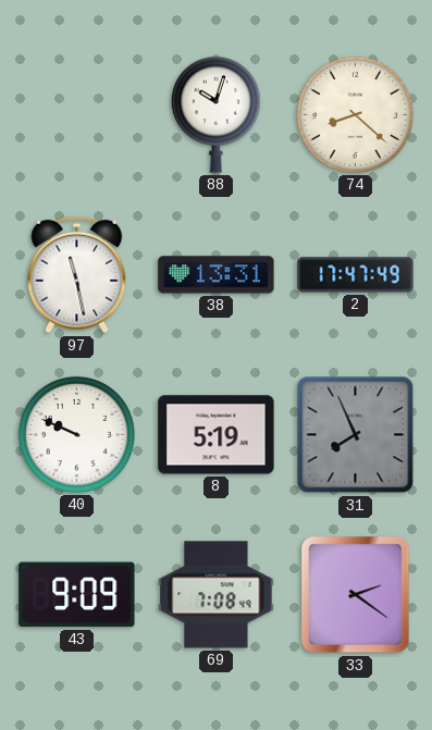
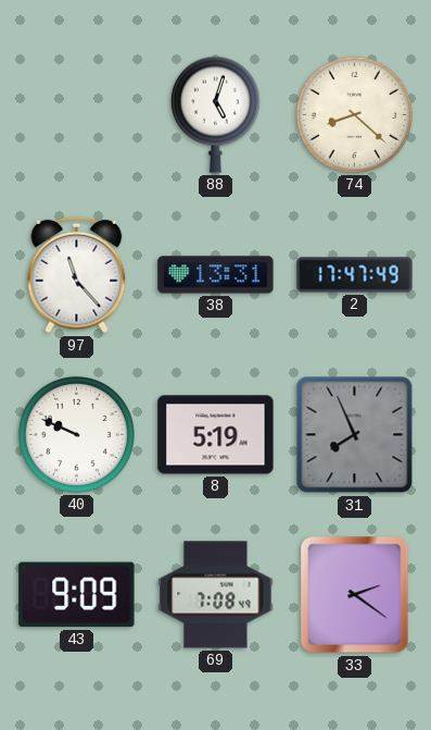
88: 10:03 -> 5:03 (215, 114)
97: 11:28 -> 11:23 (77, 275)
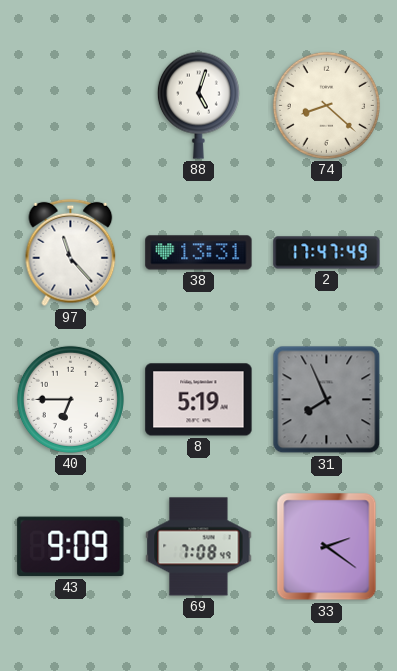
40: 9:49 -> 6:45 (70, 399)
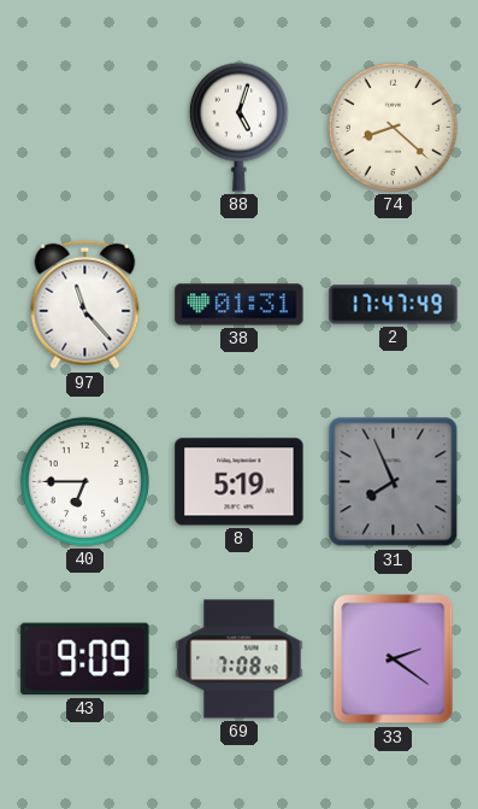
38: 13:31 -> 01:31 (240, 305)
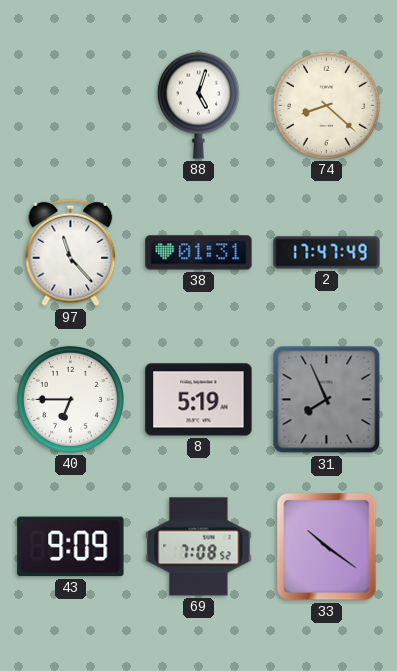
69: 7:08:49 -> 7:08:52 (199, 547)
33: 2:21 -> 10:21 (327, 547)
